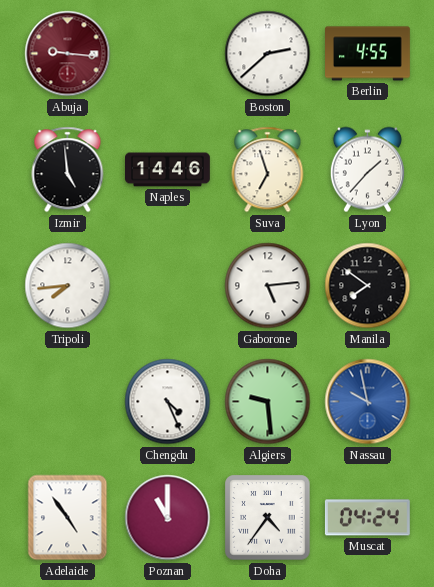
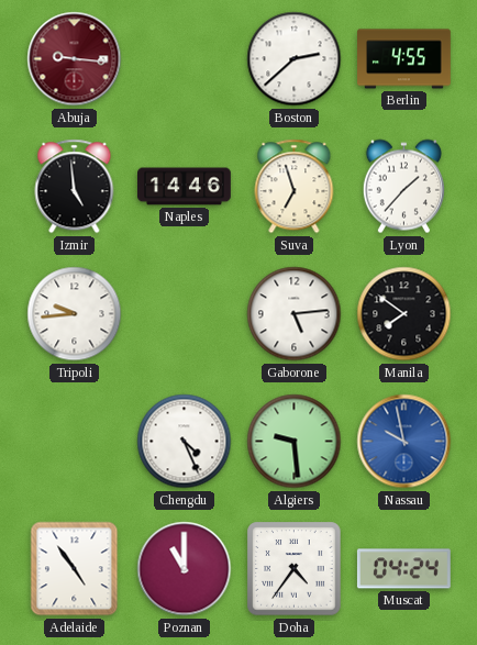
Tripoli: 7:44 -> 9:44 (75, 314)
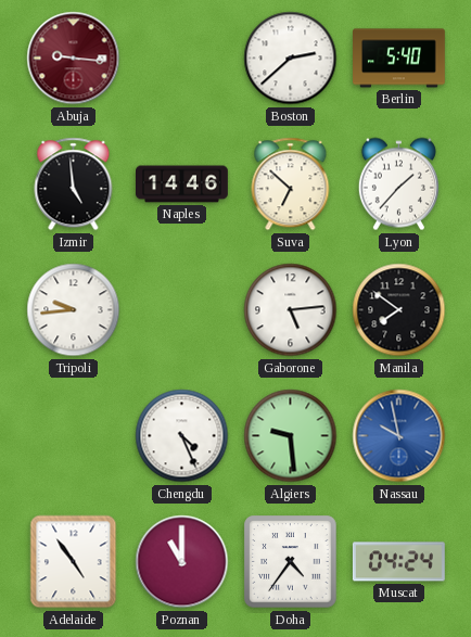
Berlin: 4:55 -> 5:40 (399, 59)
Suva: 6:57 -> 6:52 (291, 184)
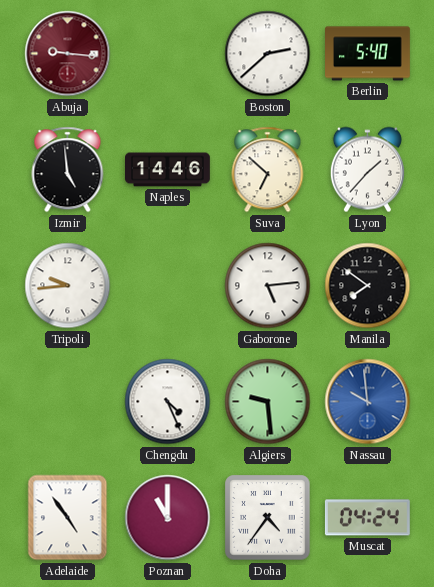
Nassau: 9:58 -> 9:59 (368, 402)
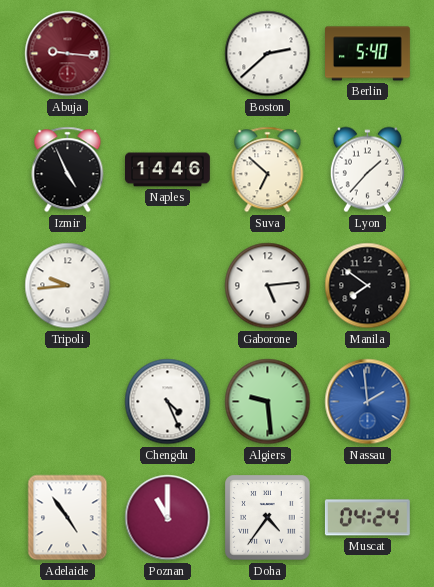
Izmir: 4:59 -> 4:56 (68, 170)
Nassau: 9:59 -> 1:59 (368, 402)
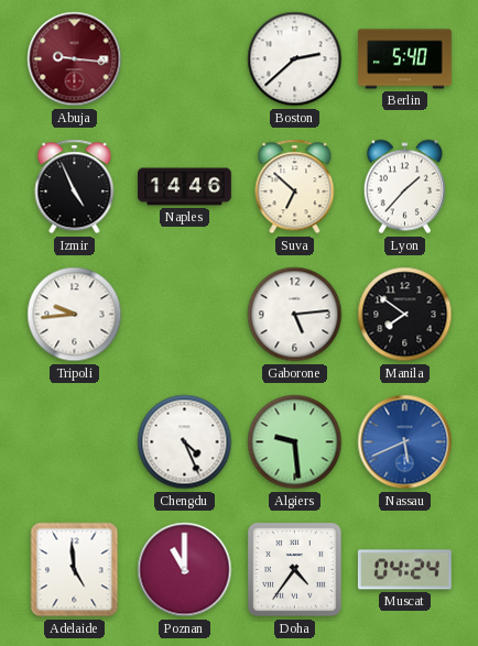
Nassau: 1:59 -> 5:41 (405, 442)
Adelaide: 4:54 -> 4:59 (75, 570)
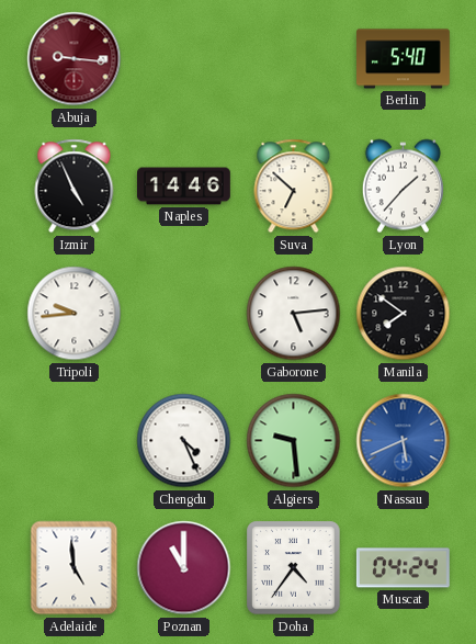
Boston: 2:38 -> none (295, 59)
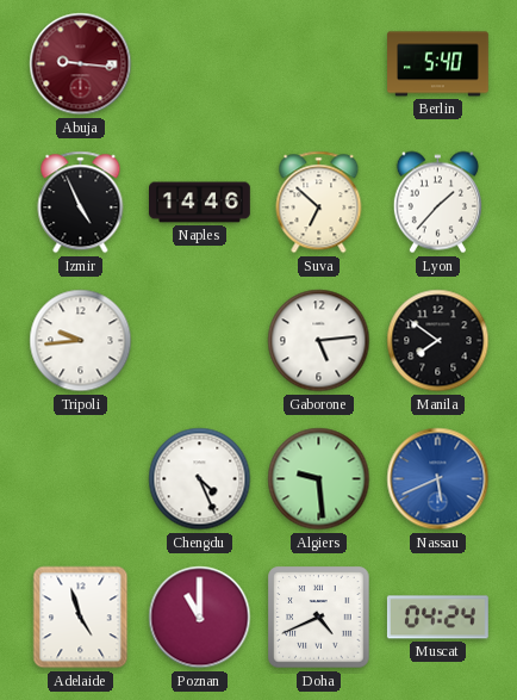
Adelaide: 4:59 -> 4:57 (81, 618)
Doha: 4:36 -> 4:41 (319, 618)
